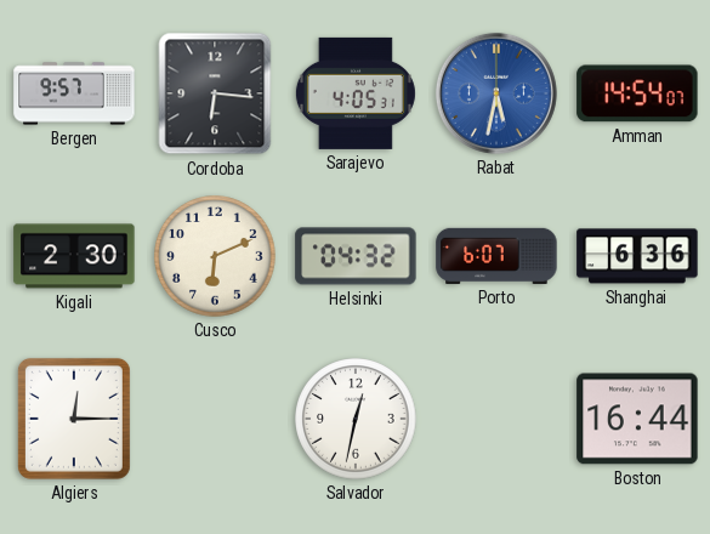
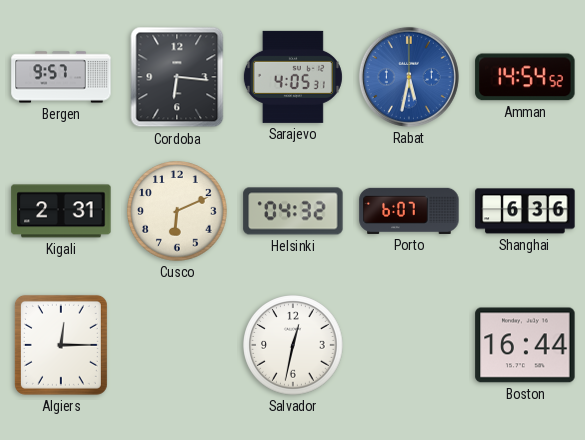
Amman: 14:54:07 -> 14:54:52 (525, 77)
Kigali: 2:30 -> 2:31 (61, 211)
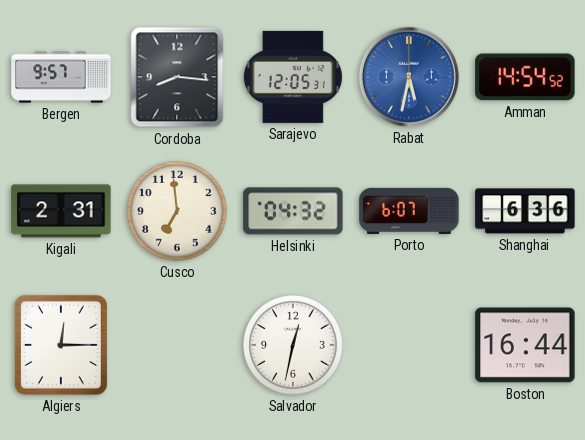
Cordoba: 6:16 -> 8:16 (177, 77)
Sarajevo: 4:05 -> 12:05 (293, 77)
Cusco: 6:11 -> 6:59 (177, 211)
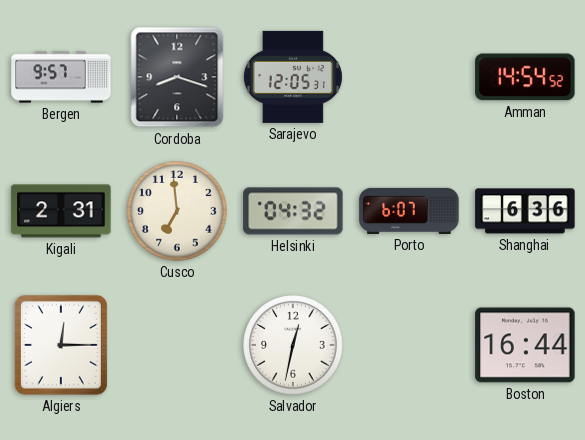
Cordoba: 8:16 -> 8:18 (177, 77)
Rabat: 5:32 -> none (409, 77)
